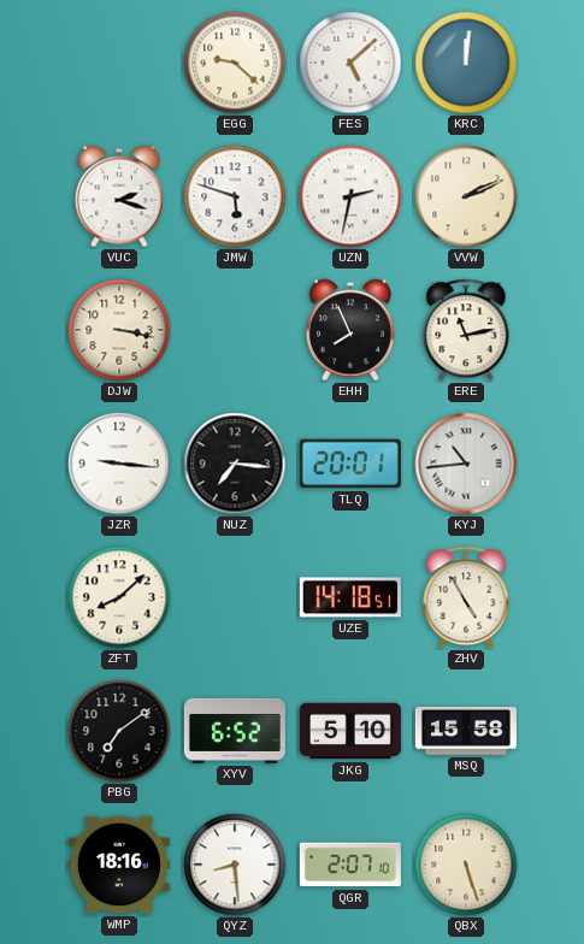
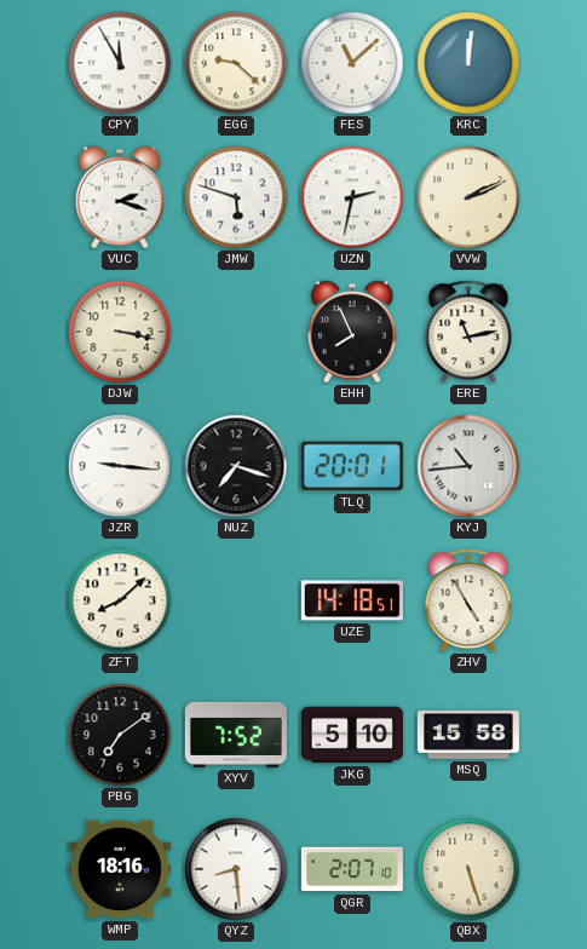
CPY: none -> 11:55 (120, 63)
FES: 5:08 -> 11:08 (352, 63)
NUZ: 7:16 -> 7:18 (236, 466)
XYV: 6:52 -> 7:52 (236, 735)
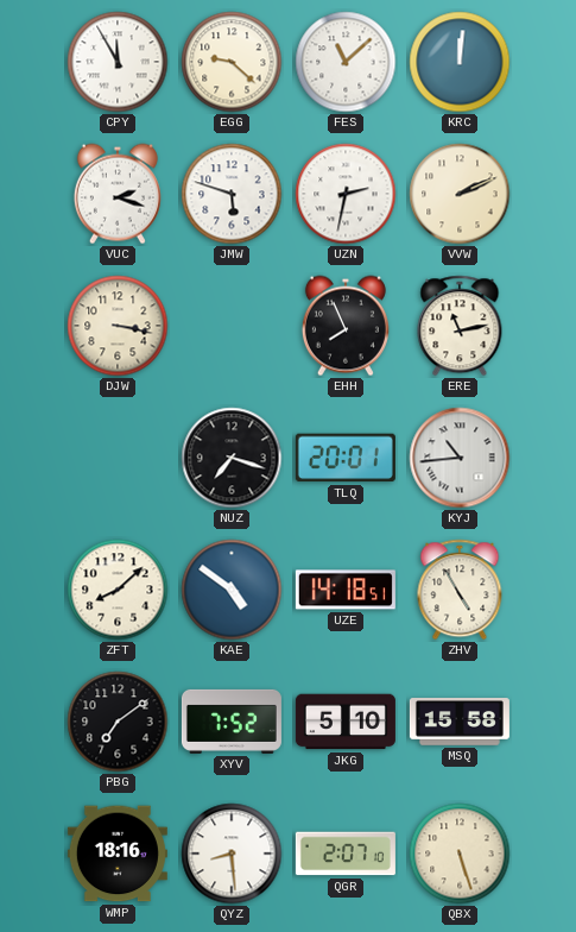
JZR: 9:16 -> none (120, 466)
KAE: none -> 4:51 (232, 590)
